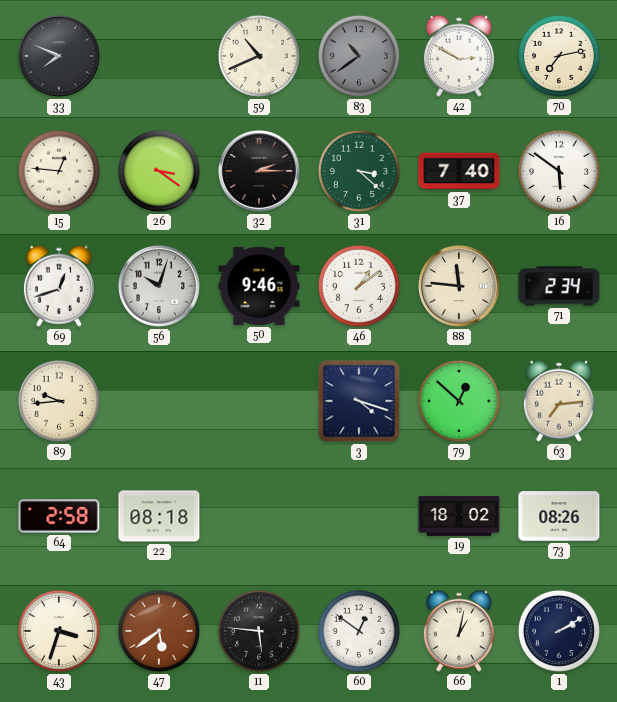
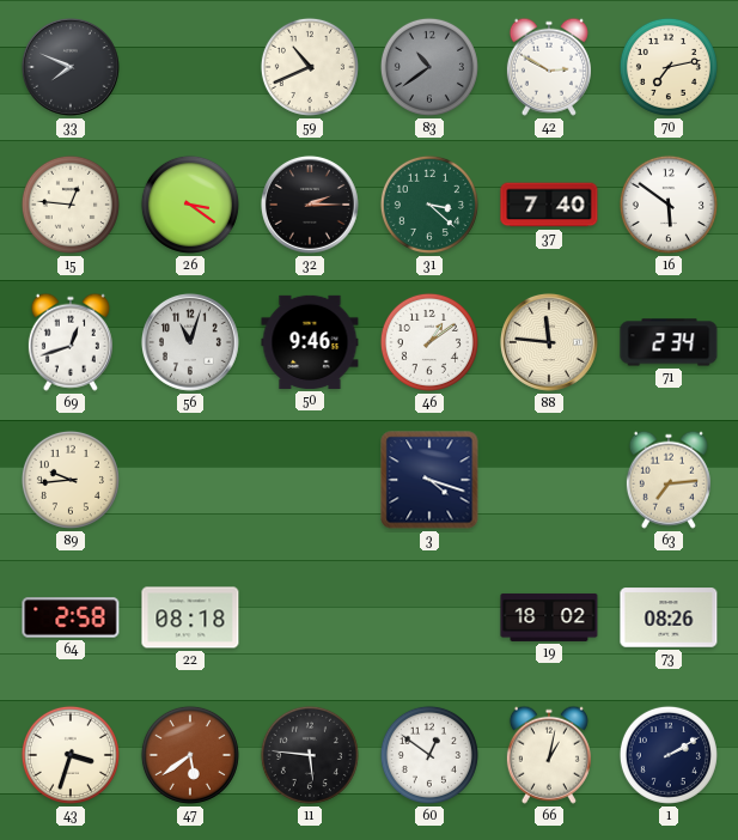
56: 10:03 -> 11:03 (190, 342)
79: 12:52 -> none (459, 401)
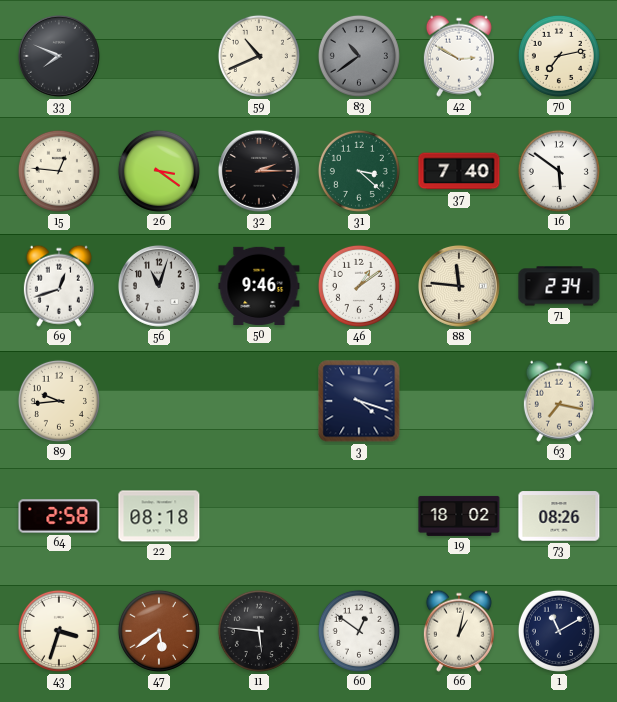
63: 7:14 -> 7:17 (559, 401)
1: 2:10 -> 11:10 (559, 631)
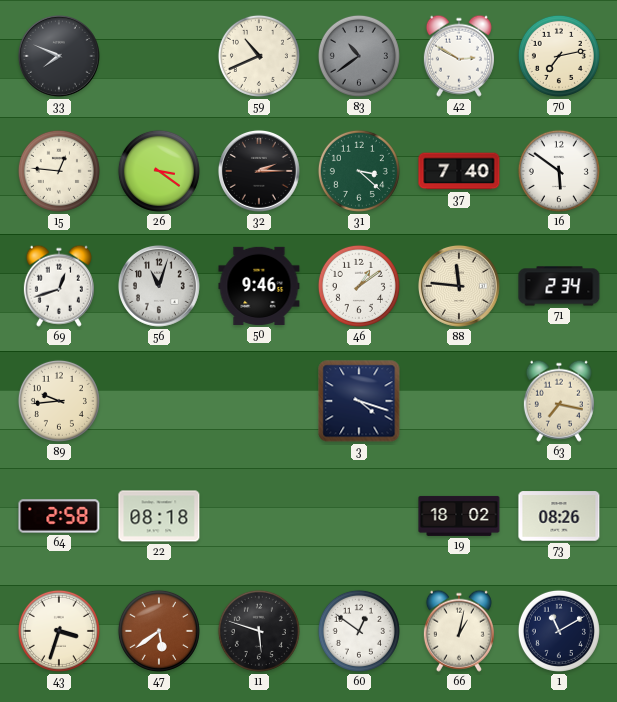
11: 5:46 -> 5:48 (259, 631)
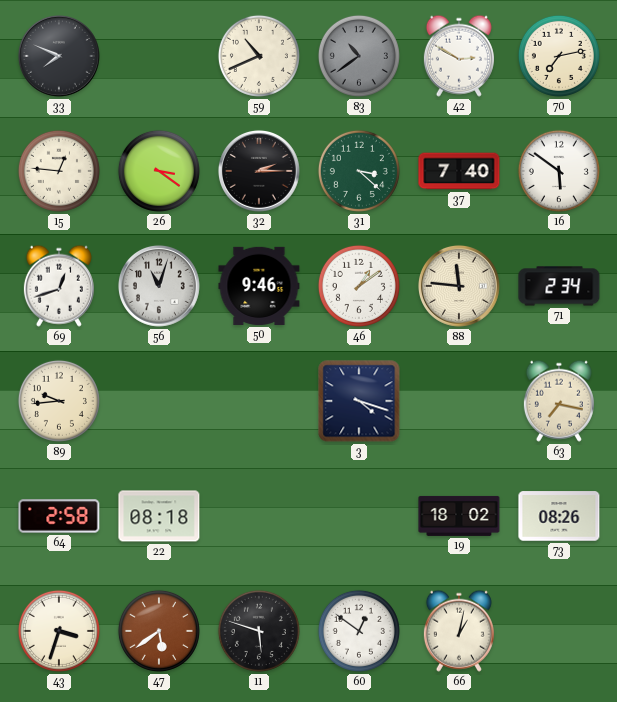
1: 11:10 -> none (559, 631)
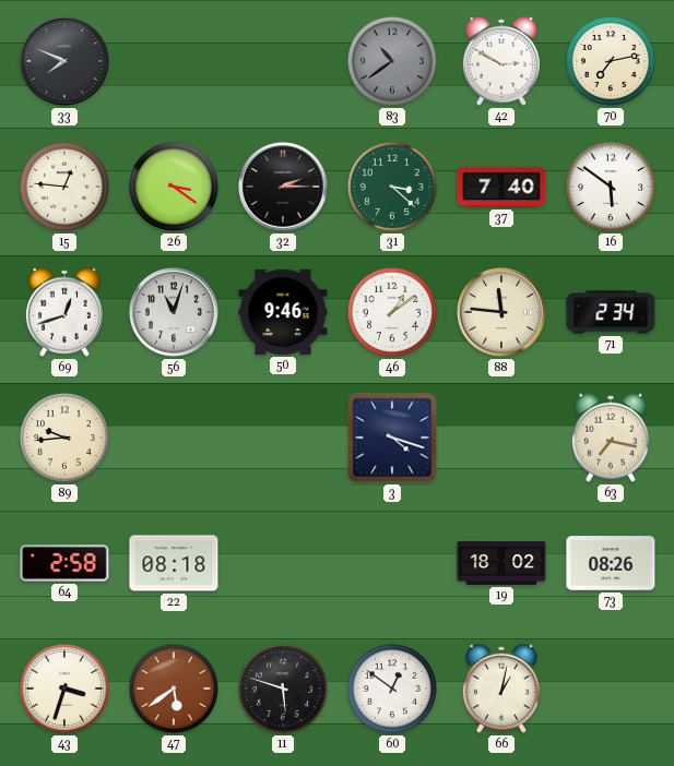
59: 10:41 -> none (259, 56)
